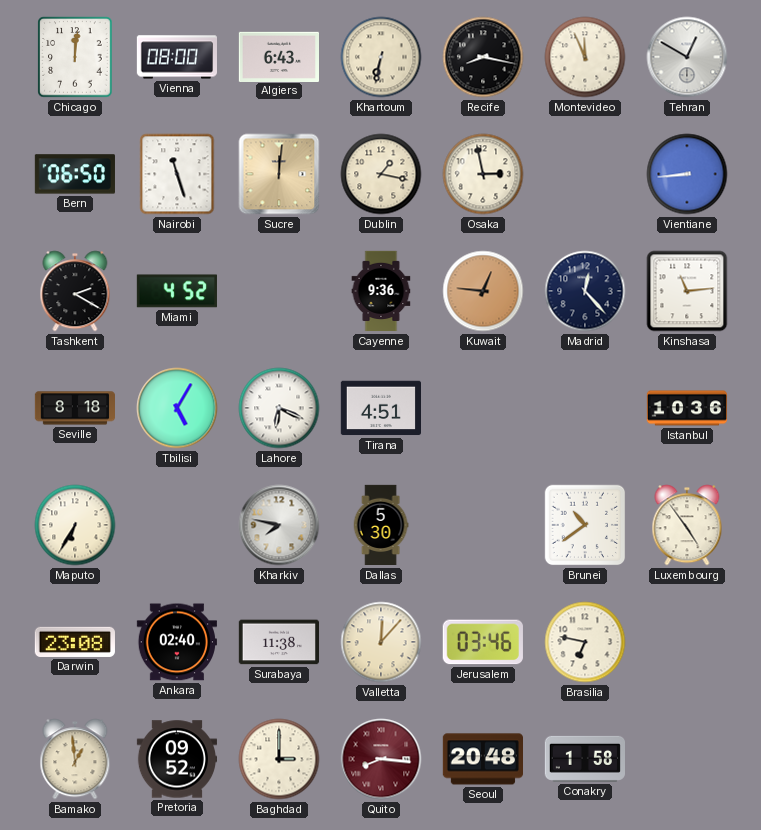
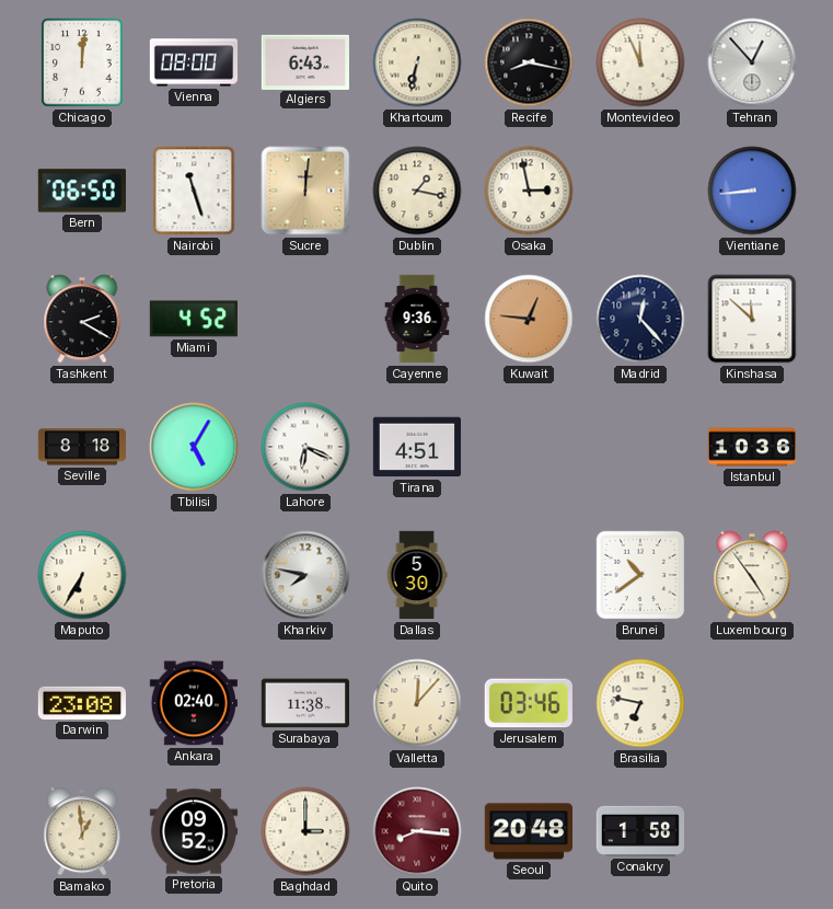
Tehran: 12:50 -> 12:53 (752, 62)
Kinshasa: 11:14 -> 11:52 (752, 319)
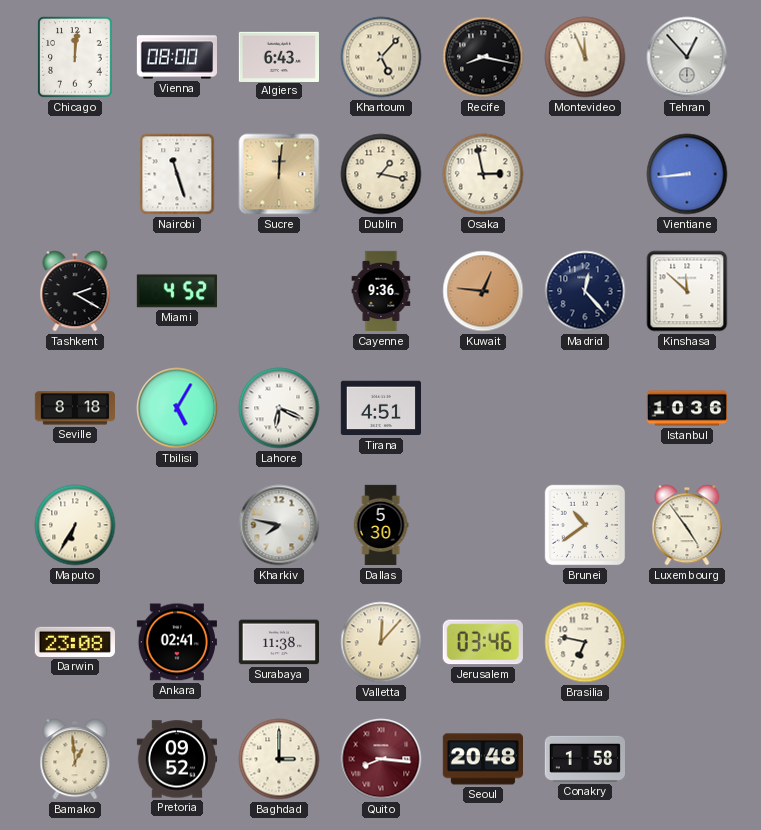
Khartoum: 6:32 -> 5:07 (381, 57)
Bern: 06:50 -> none (82, 191)
Ankara: 02:40 -> 02:41 (177, 642)
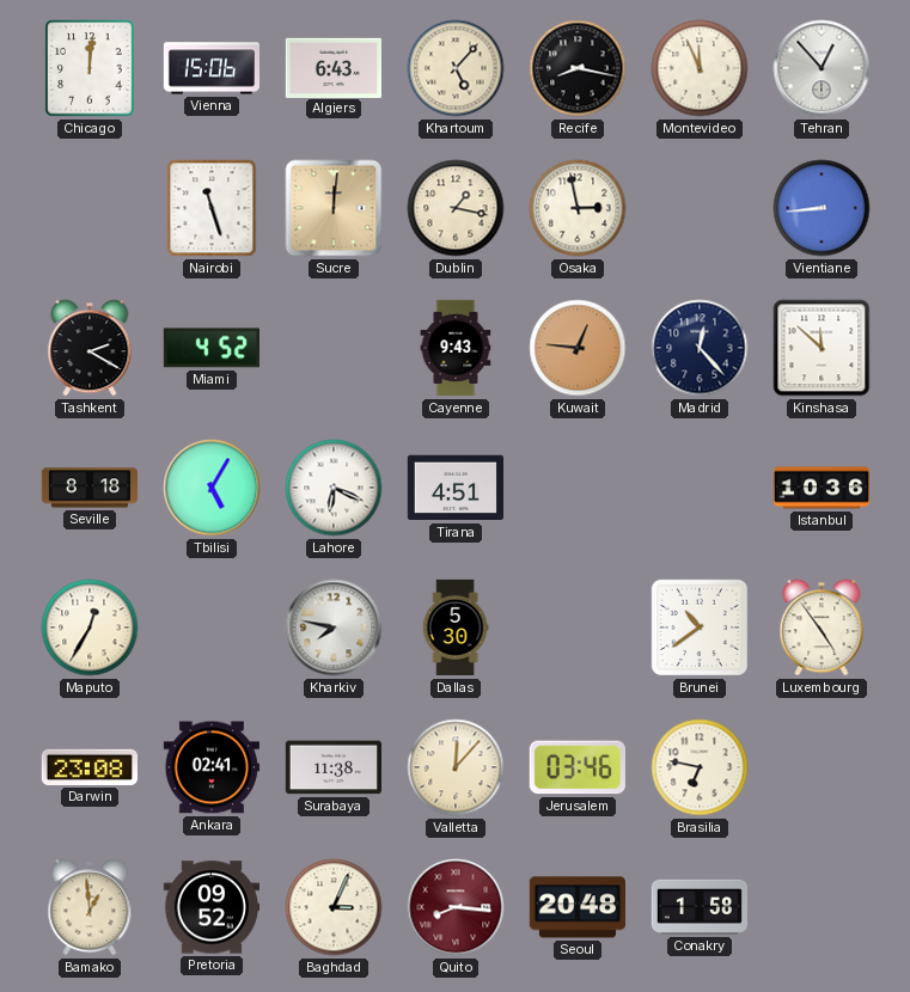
Vienna: 08:00 -> 15:06 (210, 68)
Cayenne: 9:36 -> 9:43 (456, 348)
Maputo: 6:35 -> 12:35 (90, 627)
Baghdad: 3:00 -> 3:04 (334, 907)
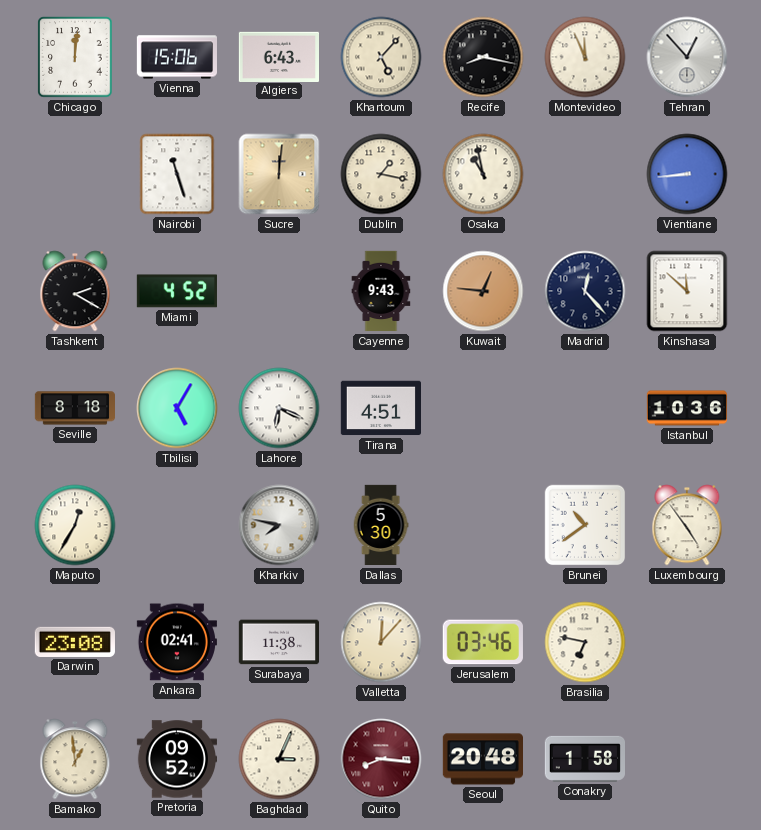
Osaka: 2:58 -> 10:58 (483, 174)
